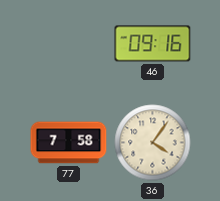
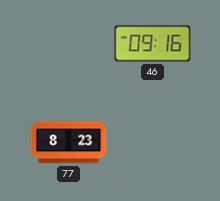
77: 7:58 -> 8:23 (69, 143)
36: 4:06 -> none (153, 143)
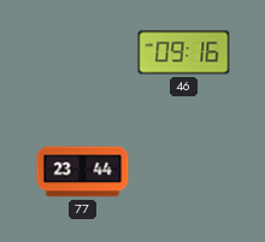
77: 8:23 -> 23:44 (83, 172)
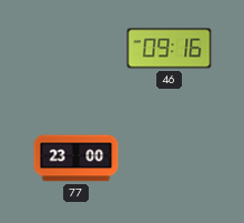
77: 23:44 -> 23:00 (77, 159)
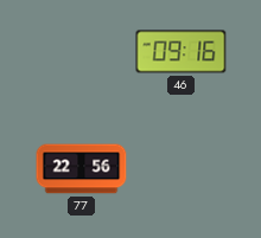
77: 23:00 -> 22:56 (82, 169)
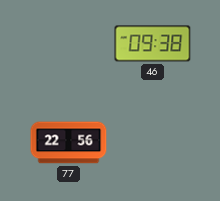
46: 09:16 -> 09:38 (153, 44)
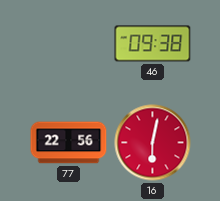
16: none -> 6:02 (153, 143)
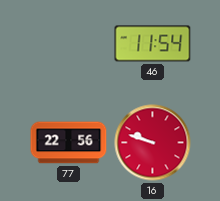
46: 09:38 -> 11:54 (153, 44)
16: 6:02 -> 9:48 (153, 143)
